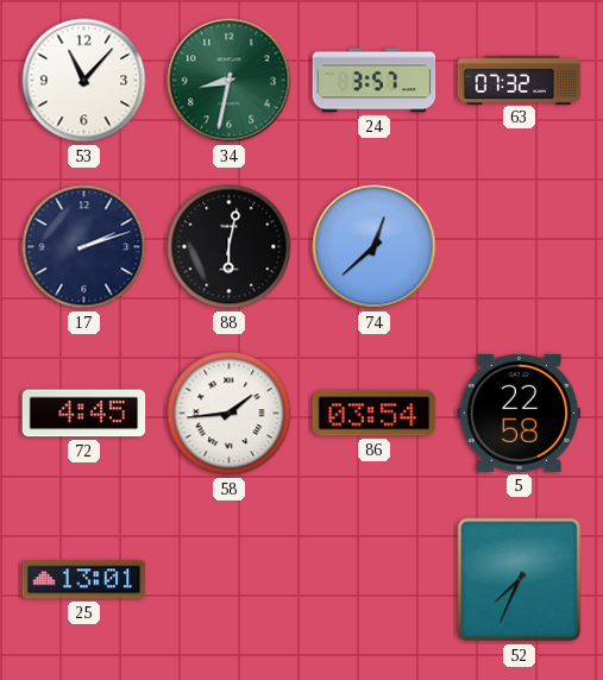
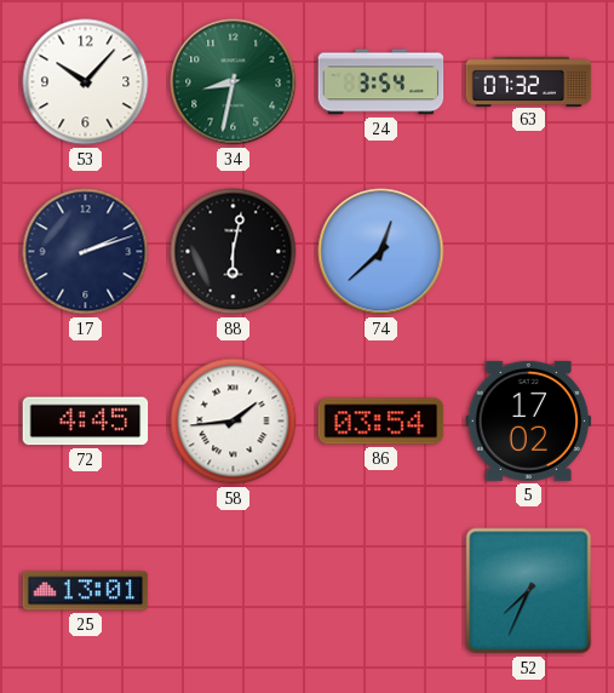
53: 11:07 -> 10:07 (86, 82)
24: 3:57 -> 3:54 (381, 82)
5: 22:58 -> 17:02 (529, 420)
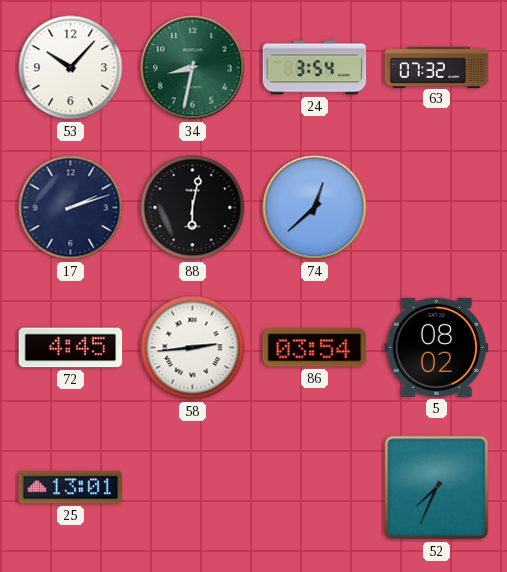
58: 1:44 -> 2:44 (193, 348)
5: 17:02 -> 08:02 (437, 347)
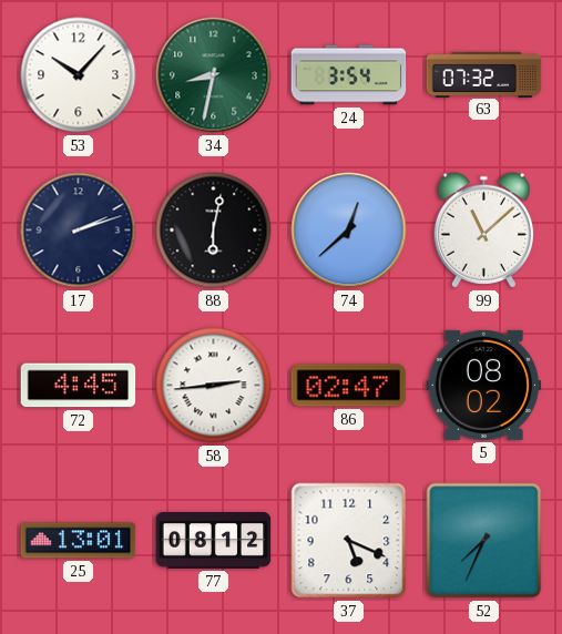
99: none -> 11:08 (483, 231)
86: 03:54 -> 02:47 (349, 386)
77: none -> 08:12 (214, 541)
37: none -> 5:19 (349, 541)
